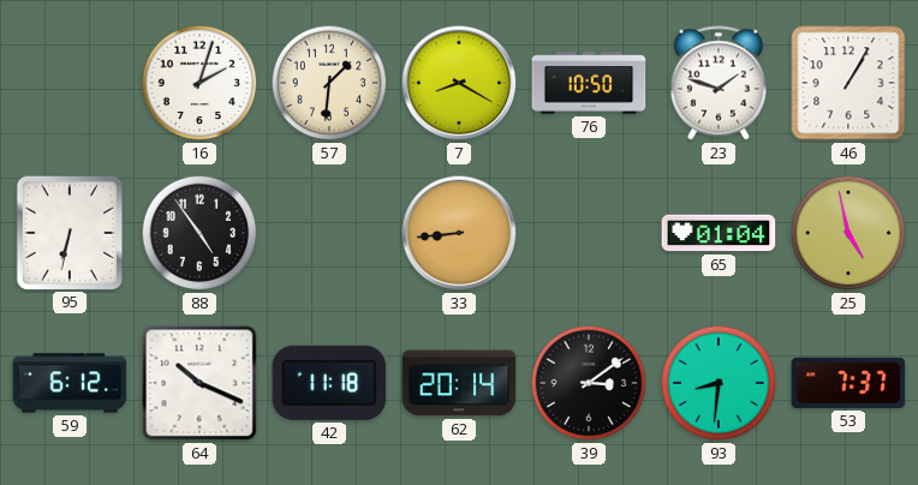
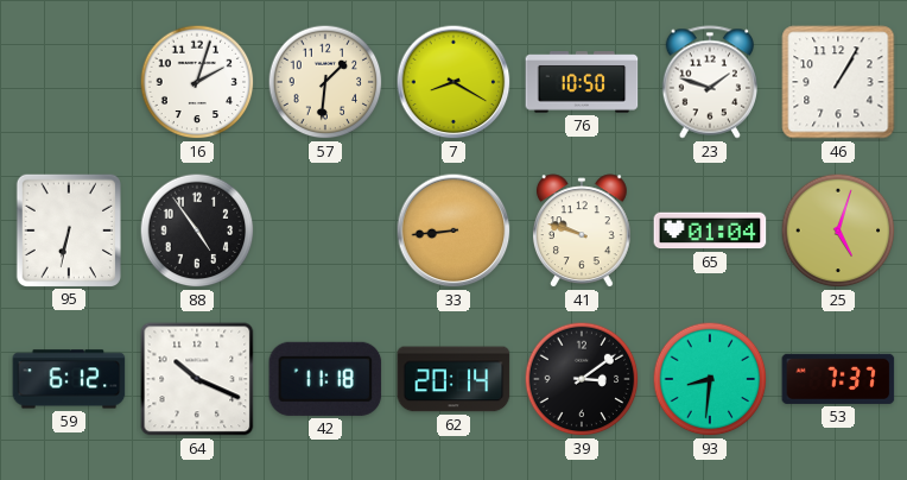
41: none -> 9:48 (582, 230)
25: 4:58 -> 5:03 (838, 230)
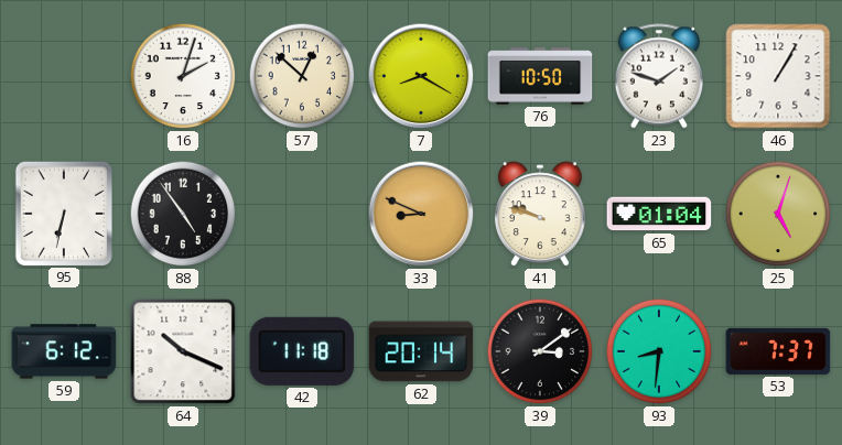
57: 1:31 -> 12:52 (302, 76)
33: 8:44 -> 8:49 (421, 214)
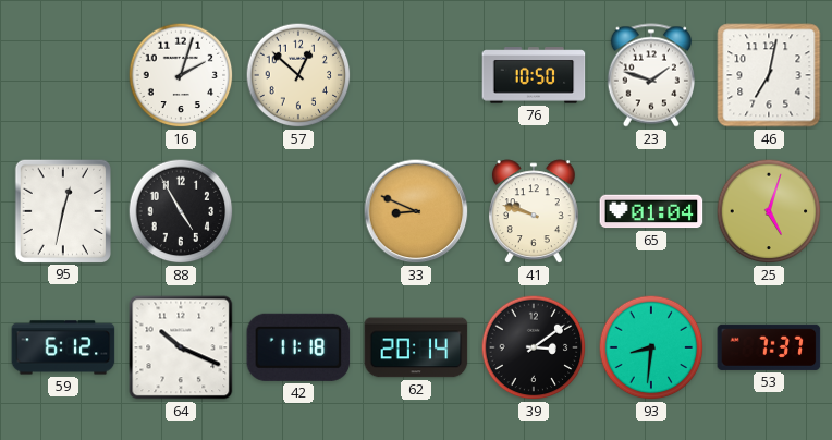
7: 8:20 -> none (421, 76)
46: 1:05 -> 7:02 (769, 75)
95: 6:32 -> 12:32 (62, 210)
88: 4:54 -> 4:55 (181, 211)
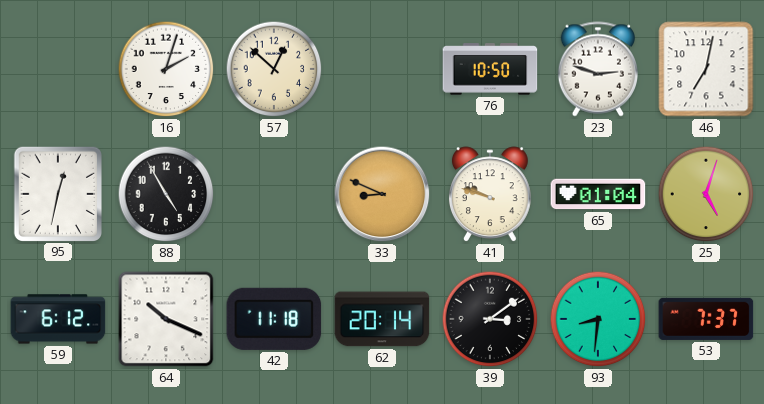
23: 1:48 -> 2:48 (597, 69)
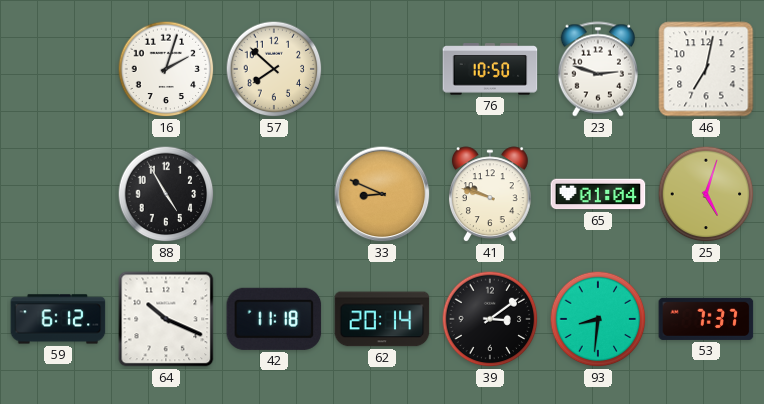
57: 12:52 -> 7:52 (274, 69)
95: 12:32 -> none (57, 193)
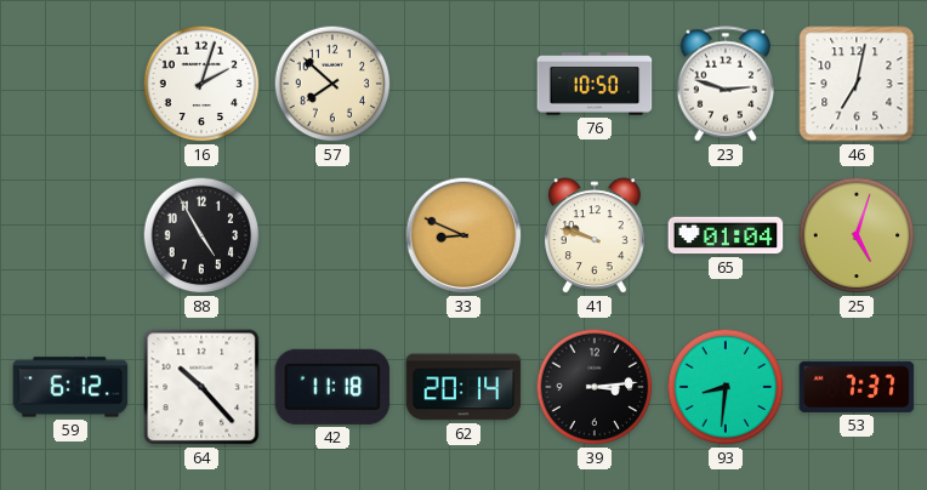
64: 10:19 -> 10:23 (201, 387)
39: 3:09 -> 3:14 (595, 387)
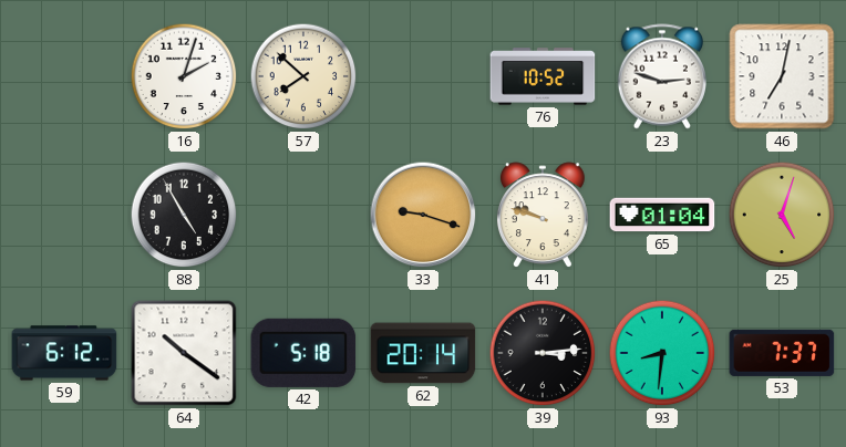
76: 10:50 -> 10:52 (543, 76)
33: 8:49 -> 9:18 (423, 215)
64: 10:23 -> 10:21 (184, 353)
42: 11:18 -> 5:18 (303, 353)
